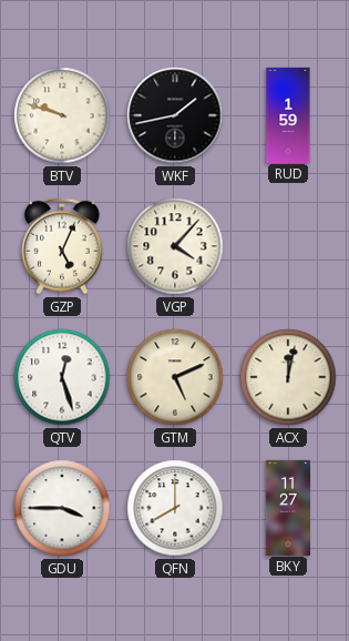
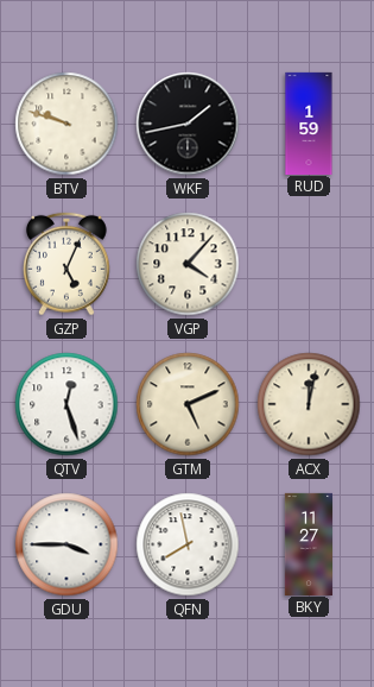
QFN: 8:00 -> 7:58 (188, 544)
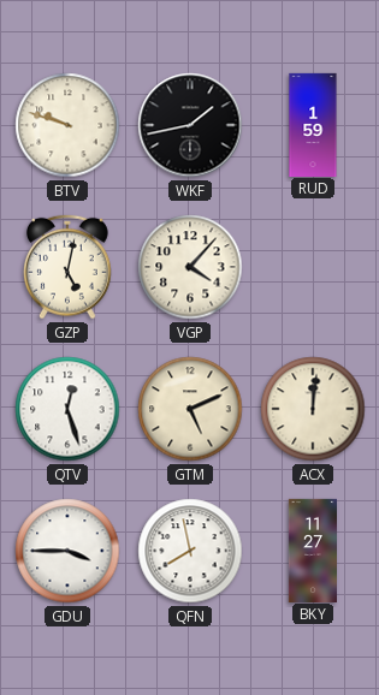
GZP: 5:04 -> 5:02 (69, 267)
ACX: 12:02 -> 12:01 (313, 409)
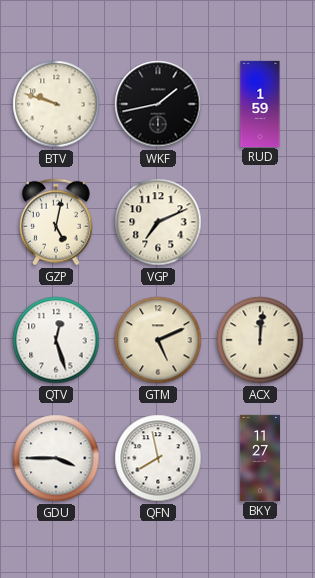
VGP: 4:07 -> 7:11 (158, 222)
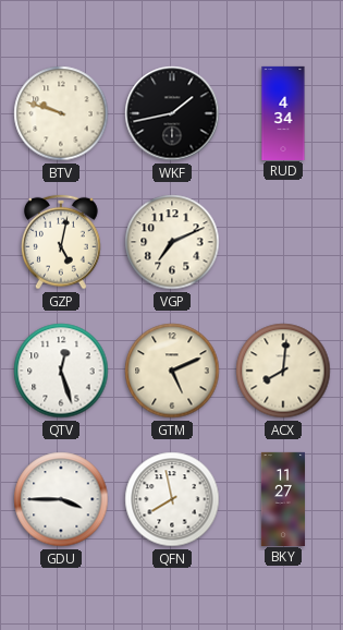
RUD: 1:59 -> 4:34 (283, 112)
ACX: 12:01 -> 8:01 (283, 371)
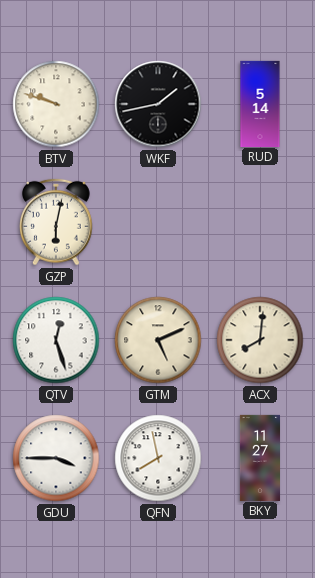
RUD: 4:34 -> 5:14 (260, 103)
GZP: 5:02 -> 6:02 (57, 222)
VGP: 7:11 -> none (172, 242)
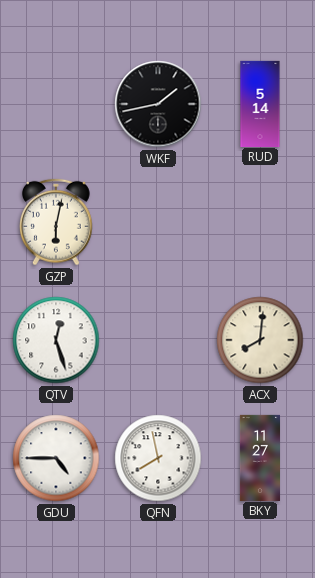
BTV: 9:48 -> none (56, 104)
GTM: 5:11 -> none (158, 340)
GDU: 3:45 -> 4:45 (56, 458)
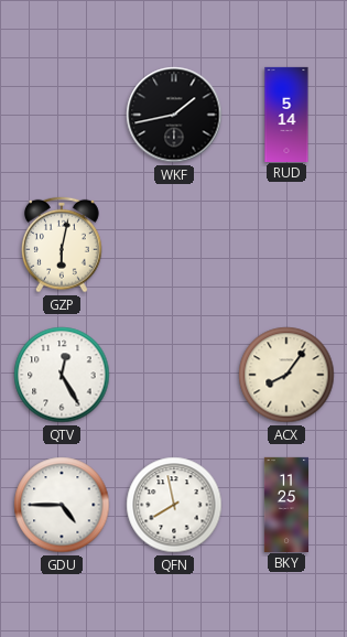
QTV: 12:27 -> 12:25 (62, 375)
ACX: 8:01 -> 8:06 (286, 375)
BKY: 11:27 -> 11:25 (285, 504)
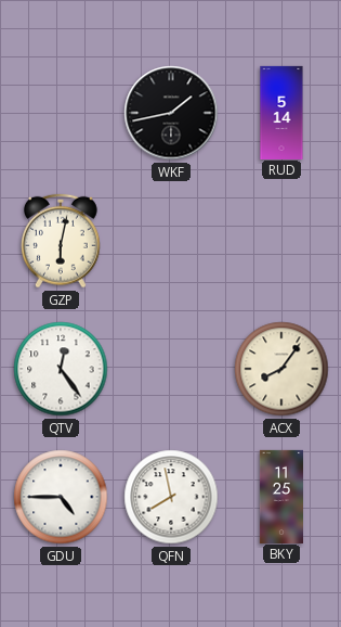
QTV: 12:25 -> 12:24 (61, 369)
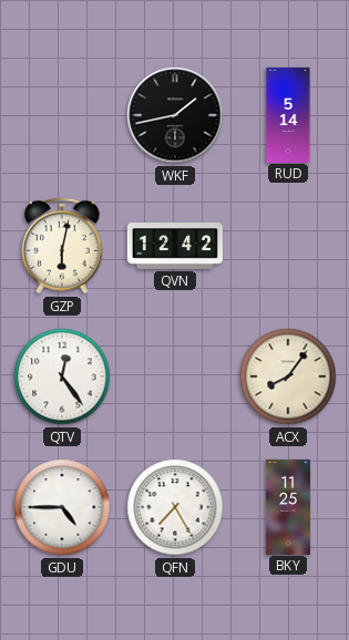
QVN: none -> 12:42 (175, 246)
QFN: 7:58 -> 7:25 (175, 507)
